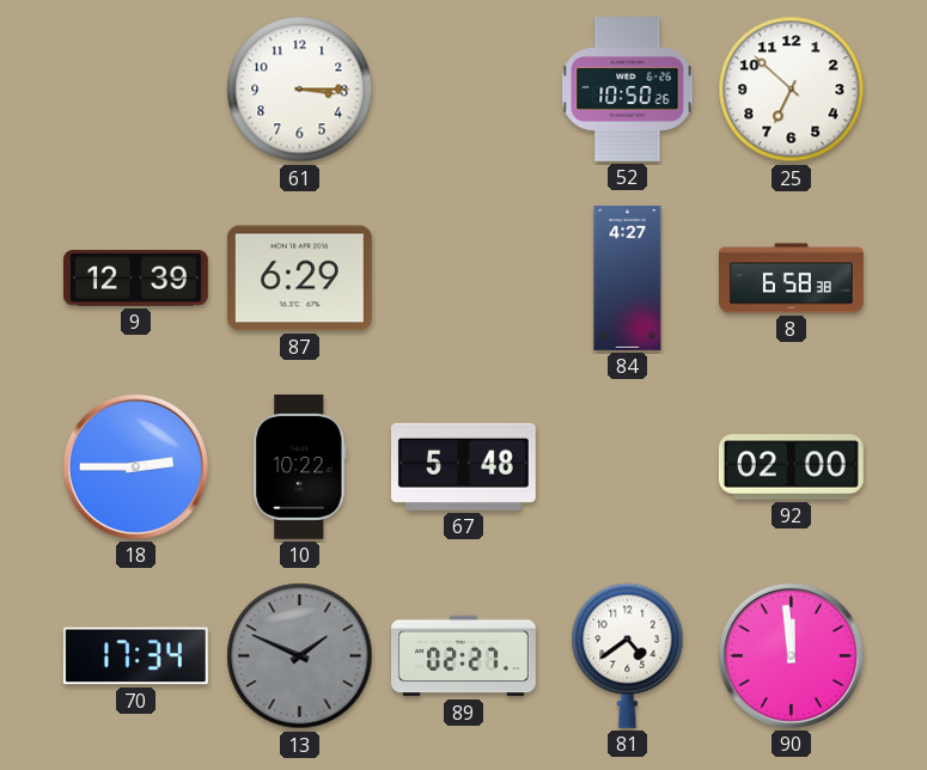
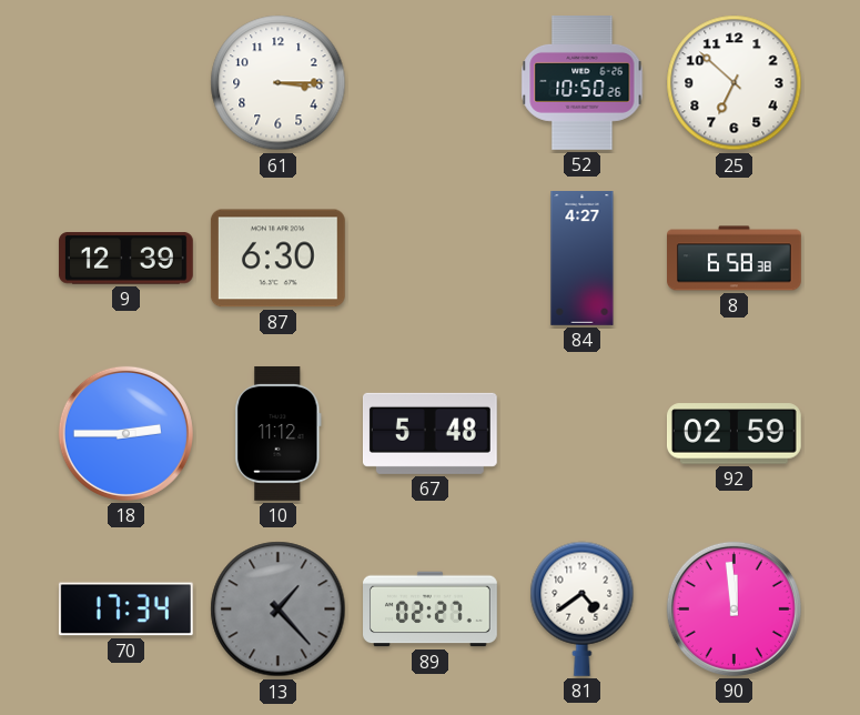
87: 6:29 -> 6:30 (277, 259)
10: 10:22 -> 11:12 (279, 433)
92: 02:00 -> 02:59 (733, 434)
13: 1:49 -> 1:23 (279, 610)
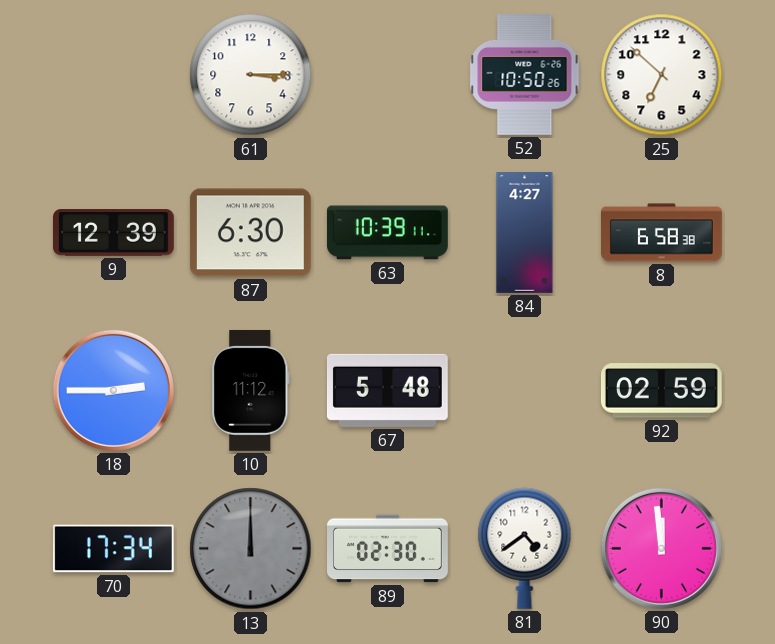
63: none -> 10:39 (387, 233)
13: 1:23 -> 12:00 (251, 549)
89: 02:27 -> 02:30 (388, 549)
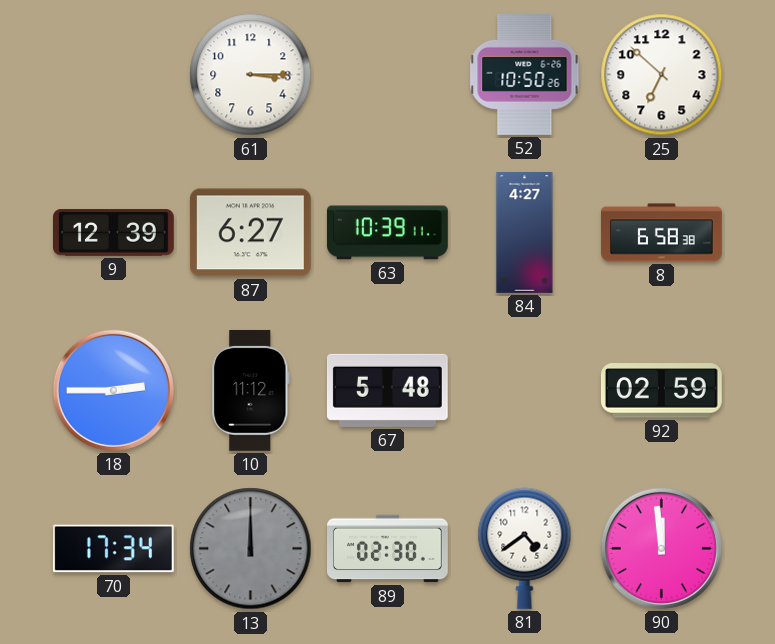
87: 6:30 -> 6:27 (250, 233)
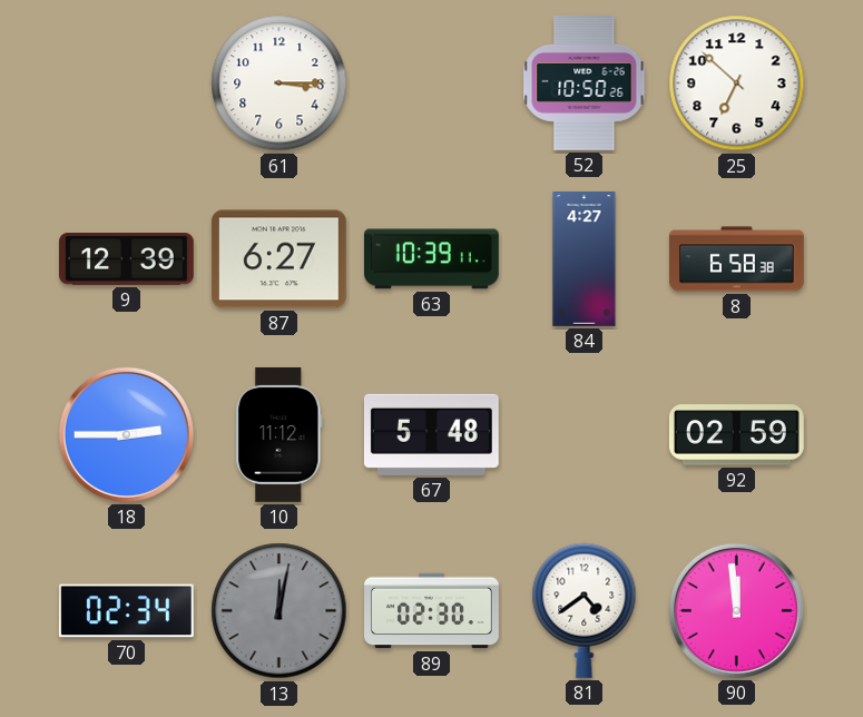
70: 17:34 -> 02:34 (126, 611)
13: 12:00 -> 12:02 (280, 611)
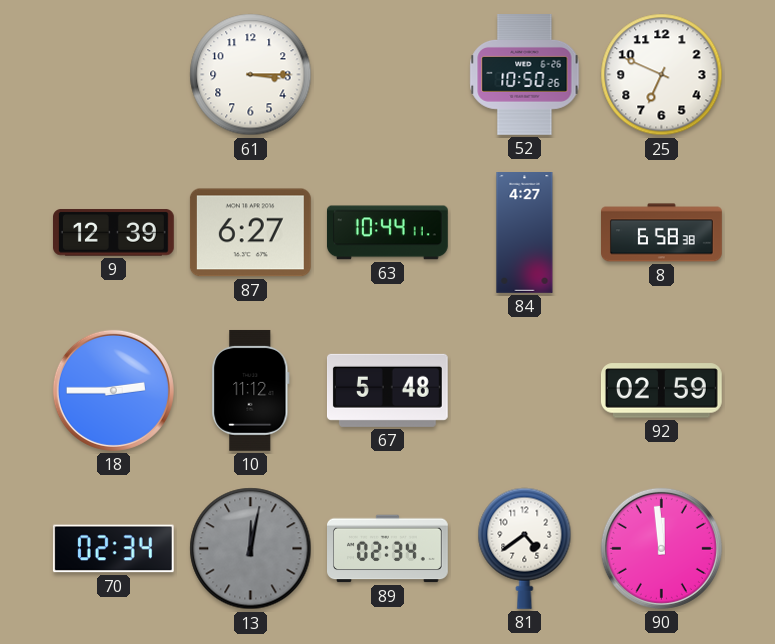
25: 6:52 -> 6:49 (662, 75)
63: 10:39 -> 10:44 (387, 233)
89: 02:30 -> 02:34 (388, 549)
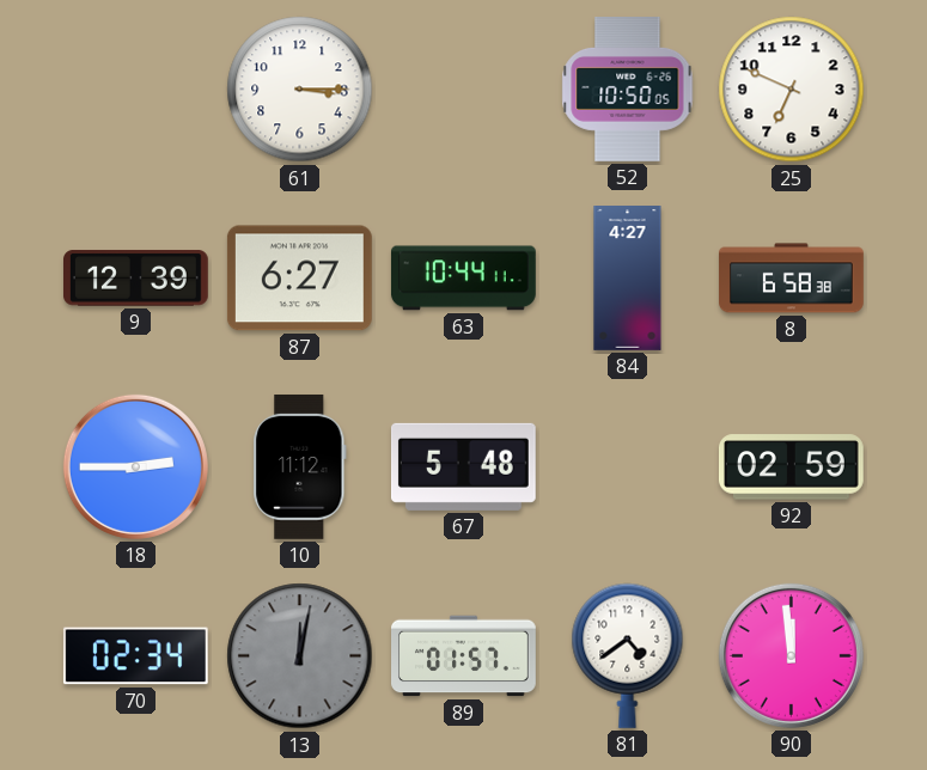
52: 10:50:26 -> 10:50:05 (628, 90)
89: 02:34 -> 01:57 (464, 656)
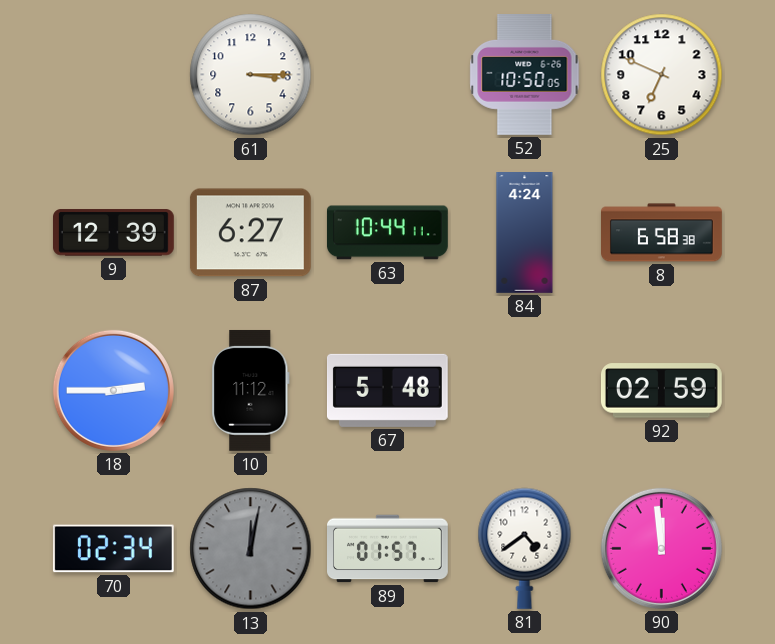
84: 4:27 -> 4:24 (525, 233)
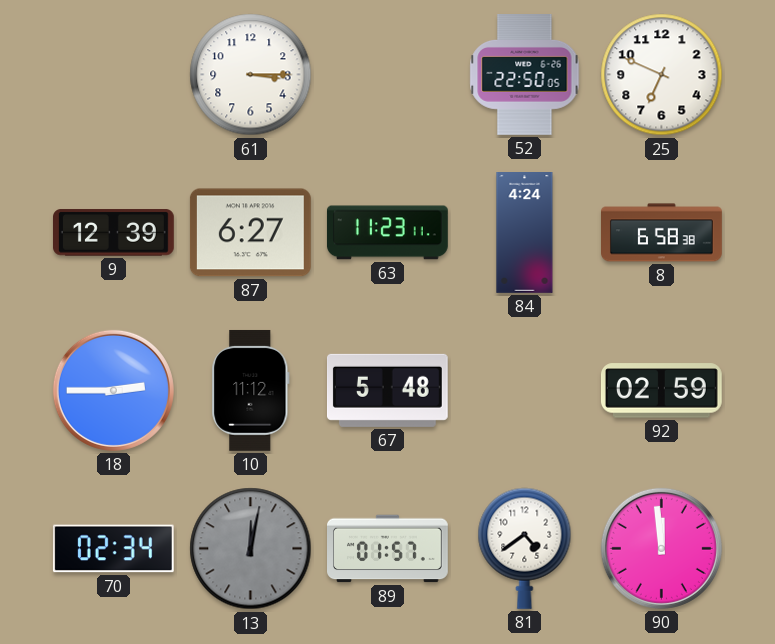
52: 10:50 -> 22:50 (525, 75)
63: 10:44 -> 11:23 (387, 233)
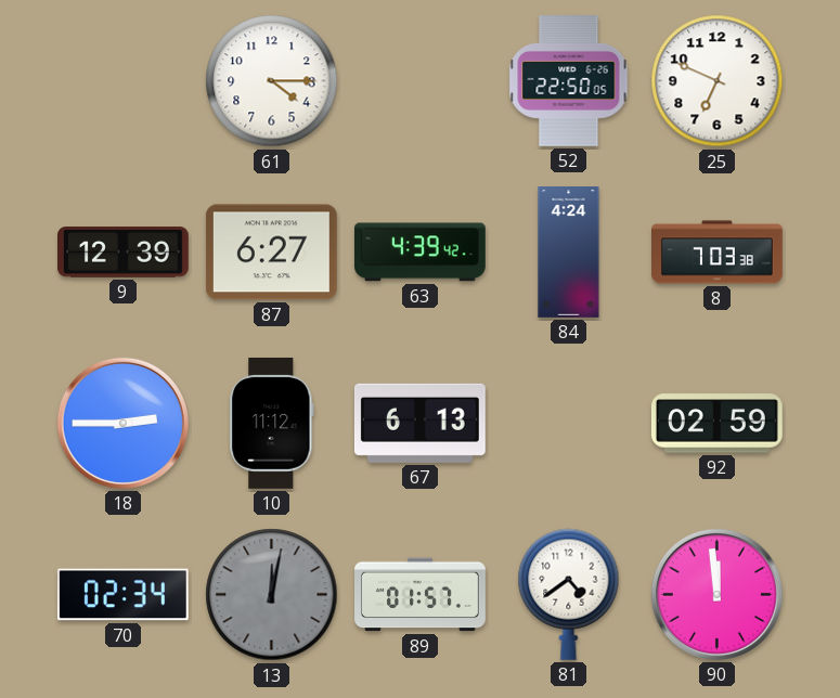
61: 3:15 -> 4:15 (272, 81)
63: 11:23 -> 4:39 (419, 253)
8: 6:58 -> 7:03 (718, 253)
67: 5:48 -> 6:13 (419, 423)
